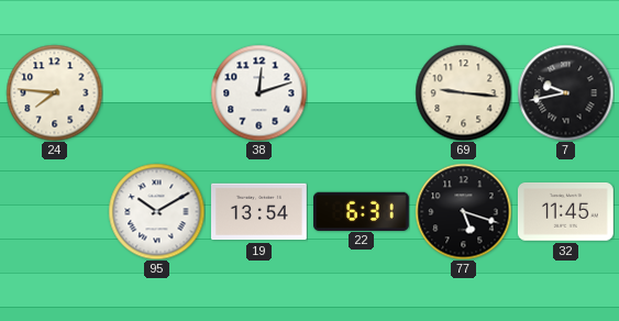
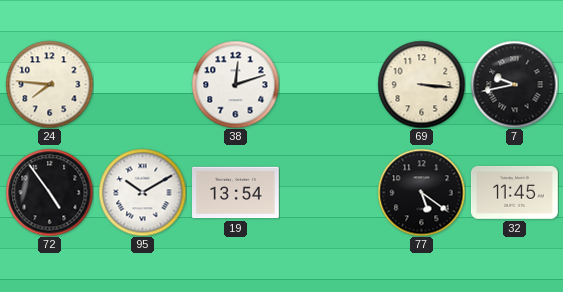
69: 9:16 -> 3:16 (421, 84)
72: none -> 4:54 (49, 192)
22: 6:31 -> none (362, 211)
77: 5:18 -> 5:21 (421, 192)
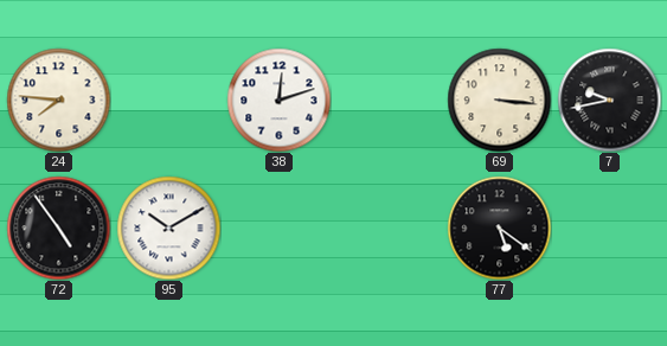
19: 13:54 -> none (236, 193)
32: 11:45 -> none (515, 192)
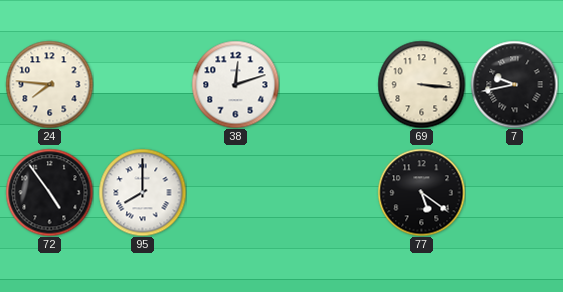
95: 10:10 -> 8:00 (142, 192)
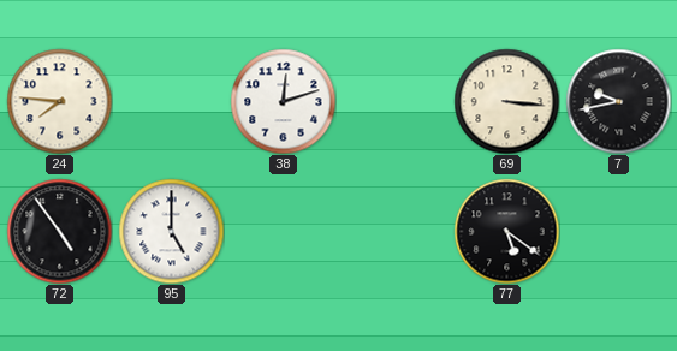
95: 8:00 -> 5:00 (171, 231)
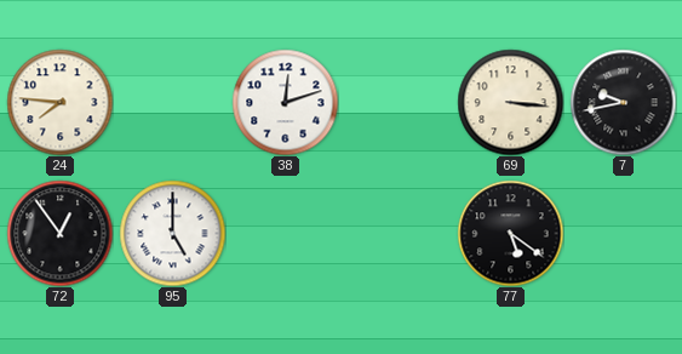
72: 4:54 -> 12:54 (59, 233)
